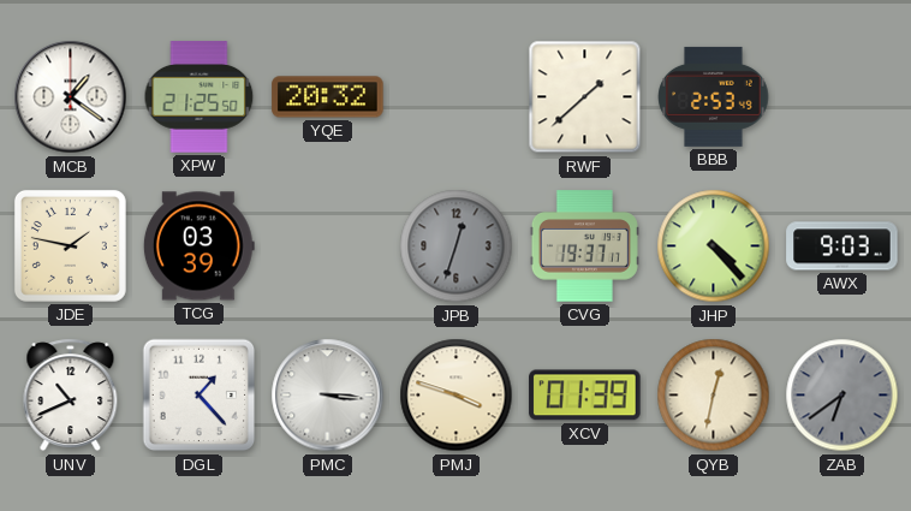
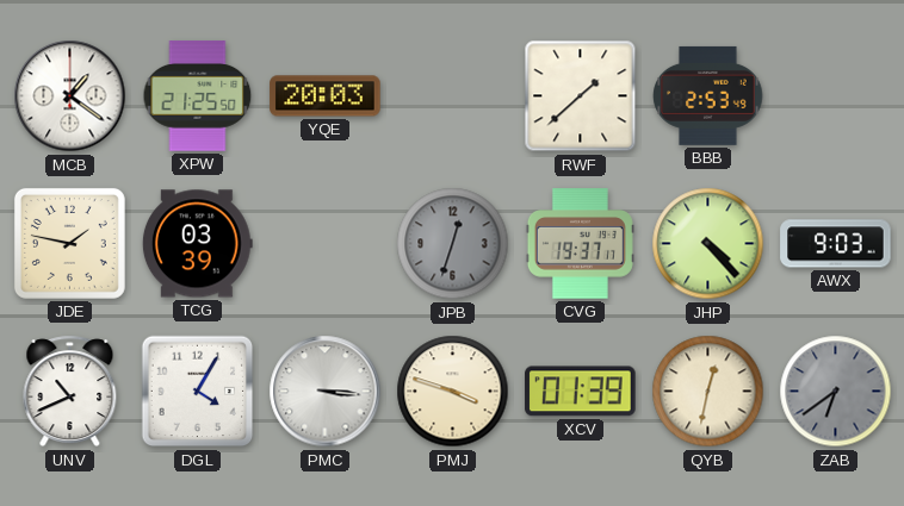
YQE: 20:32 -> 20:03 (326, 96)
DGL: 1:23 -> 4:05 (198, 392)
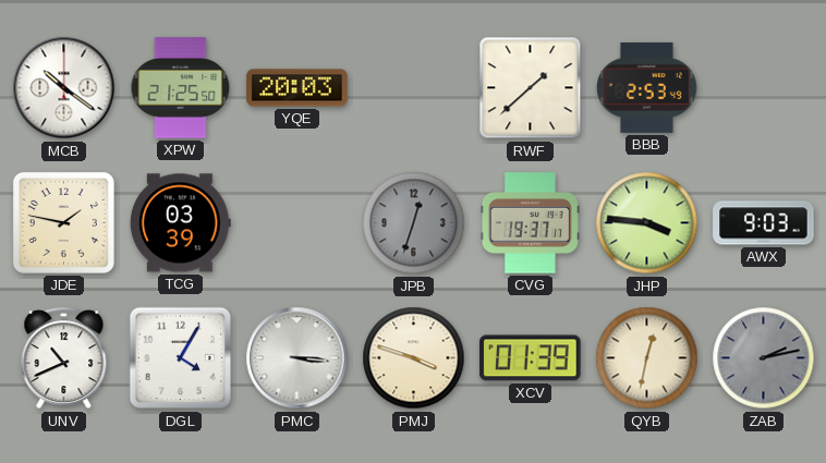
MCB: 1:21 -> 10:21 (64, 88)
JHP: 4:23 -> 3:46 (647, 223)
ZAB: 6:39 -> 2:13 (764, 358)
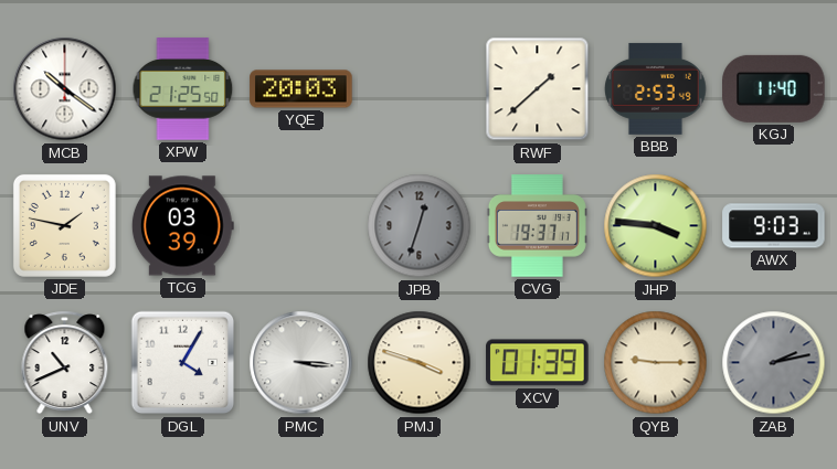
KGJ: none -> 11:40 (774, 88)
QYB: 12:32 -> 9:15 (656, 363)
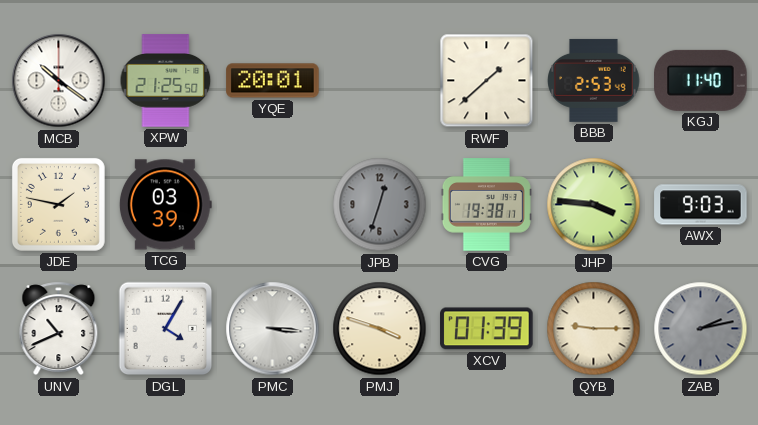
YQE: 20:03 -> 20:01 (273, 81)
CVG: 19:37 -> 19:38 (486, 205)
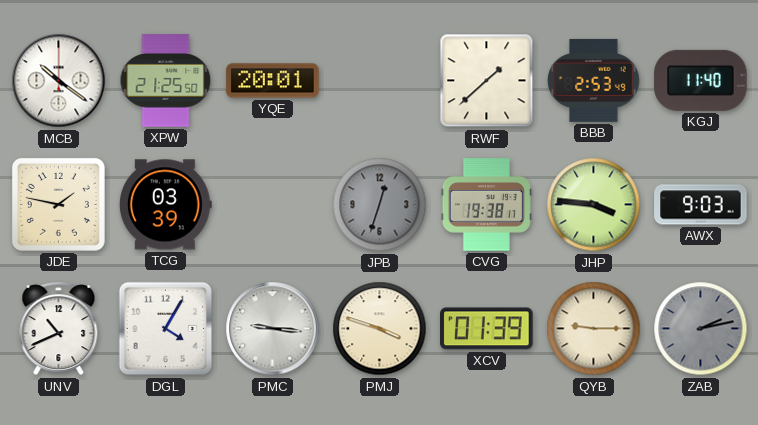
PMC: 3:16 -> 9:16 (273, 329)
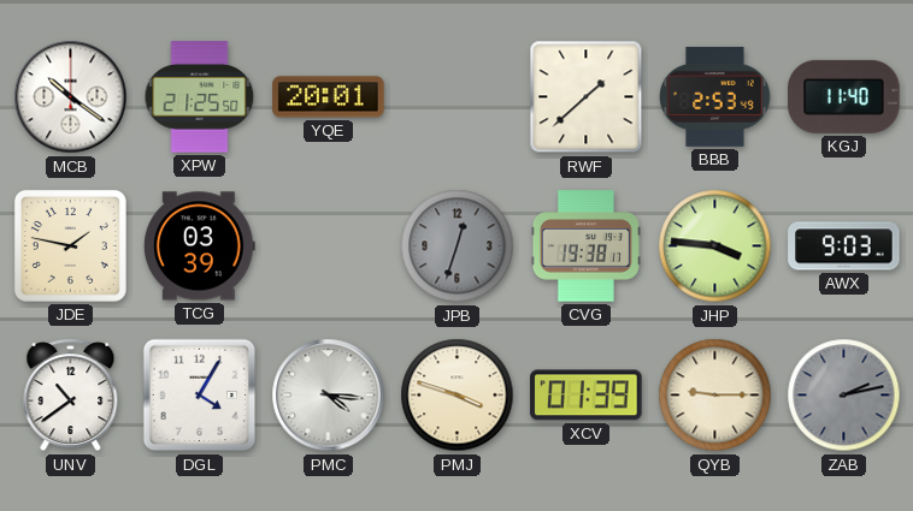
UNV: 10:41 -> 10:39 (71, 396)
PMC: 9:16 -> 4:16 (329, 396)
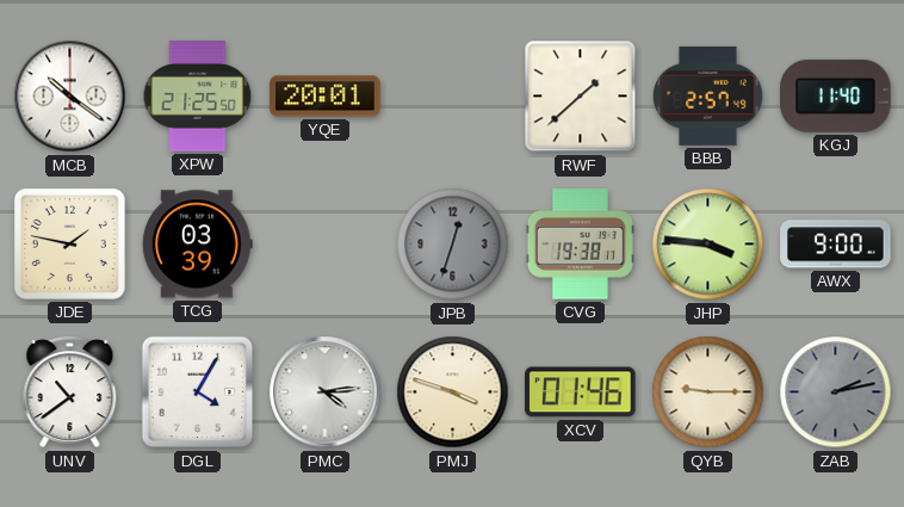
BBB: 2:53 -> 2:57 (708, 95)
AWX: 9:03 -> 9:00 (836, 245)
PMC: 4:16 -> 4:14 (326, 392)
XCV: 01:39 -> 01:46 (581, 392)
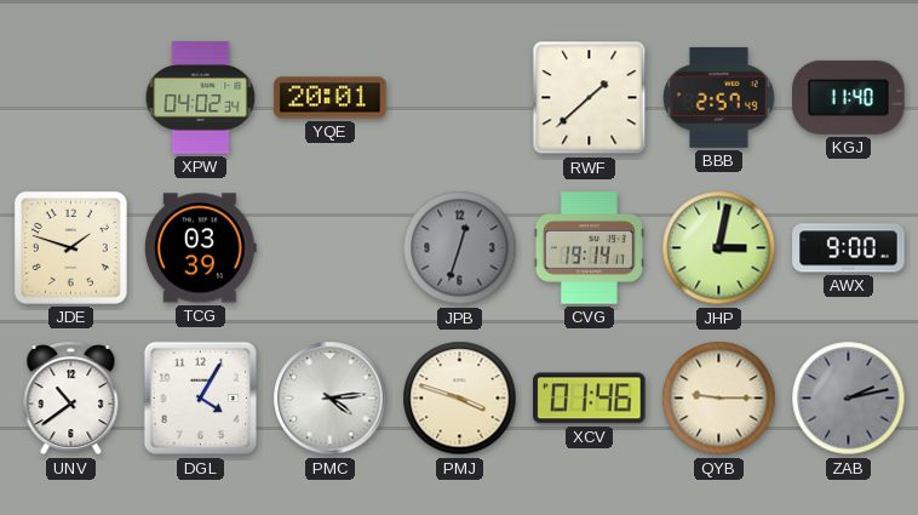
MCB: 10:21 -> none (70, 97)
XPW: 21:25 -> 04:02 (201, 98)
JDE: 1:47 -> 1:48 (70, 247)
CVG: 19:38 -> 19:14 (589, 248)
JHP: 3:46 -> 3:02 (719, 248)
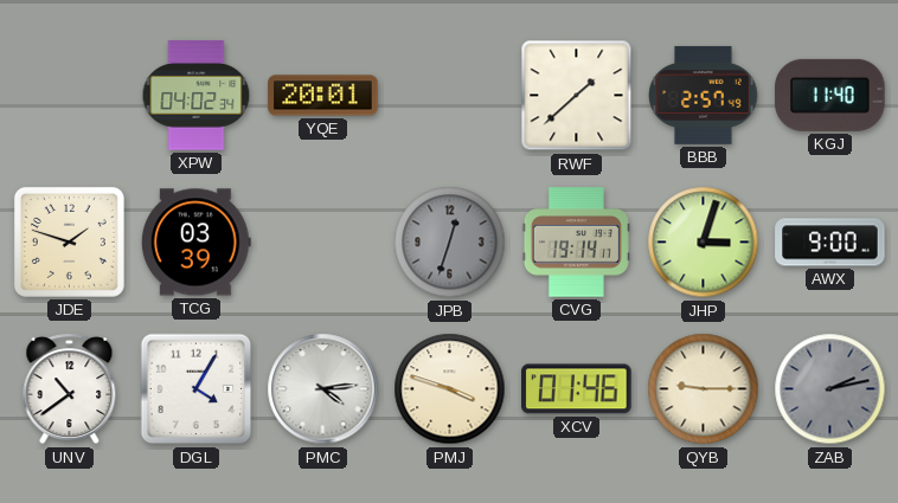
JHP: 3:02 -> 3:03 (704, 243)
